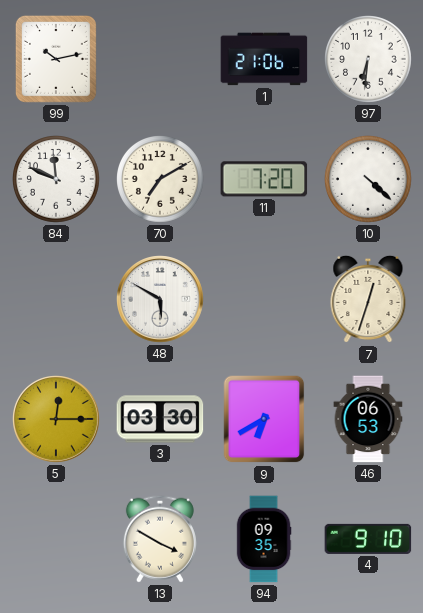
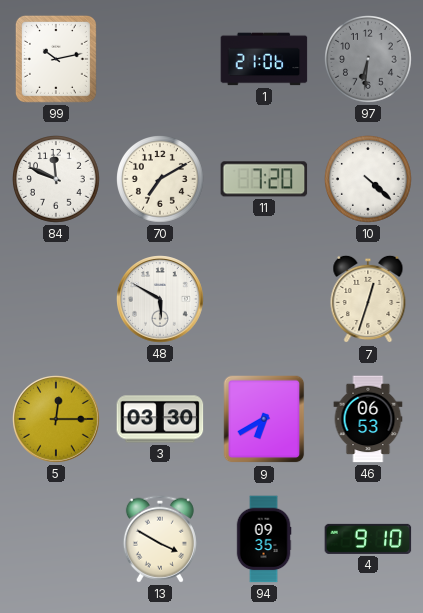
97 dial: white -> grey (369, 60)
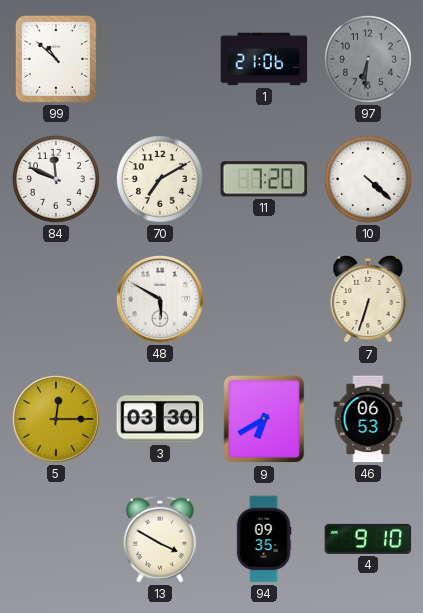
99: 10:13 -> 10:52 (56, 59)
7: 12:33 -> 6:33 (368, 299)
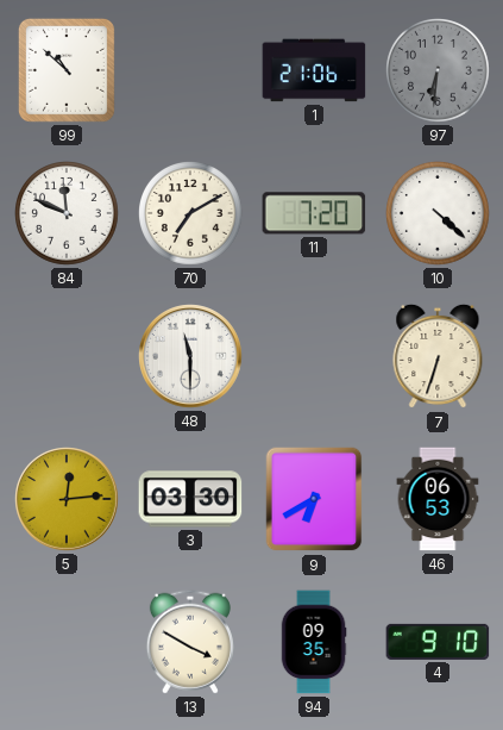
48: 5:50 -> 11:30 (190, 356)
5: 12:15 -> 12:14 (67, 499)
